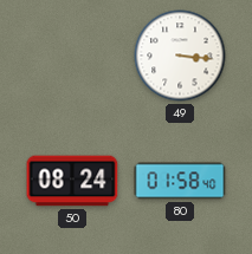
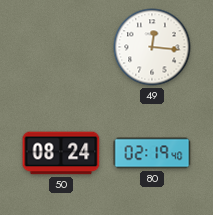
49: 3:16 -> 12:16 (152, 47)
80: 01:58 -> 02:19 (152, 153)
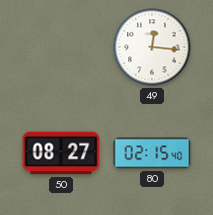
50: 08:24 -> 08:27 (61, 153)
80: 02:19 -> 02:15 (152, 153)
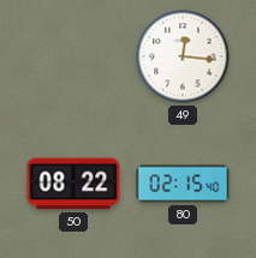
50: 08:27 -> 08:22 (73, 184)
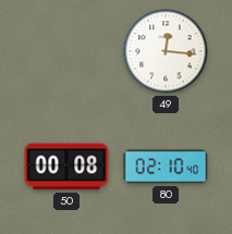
50: 08:22 -> 00:08 (66, 167)
80: 02:15 -> 02:10 (166, 167)
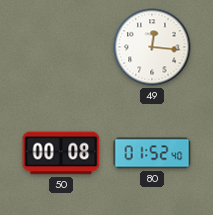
80: 02:10 -> 01:52 (152, 153)
